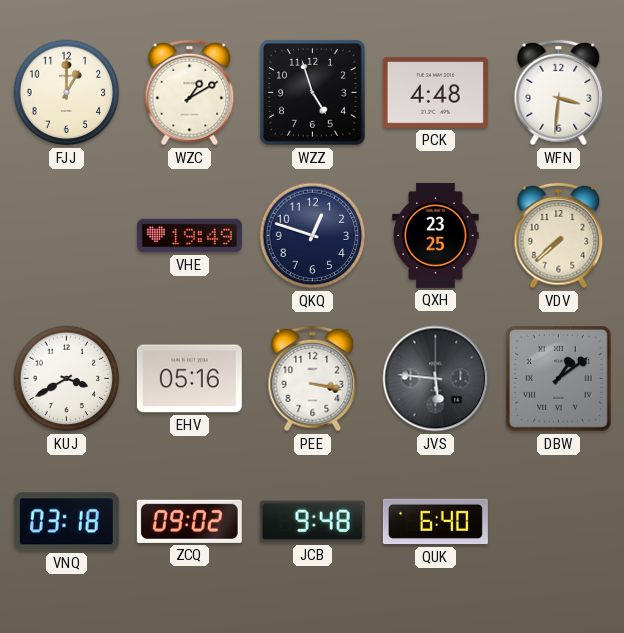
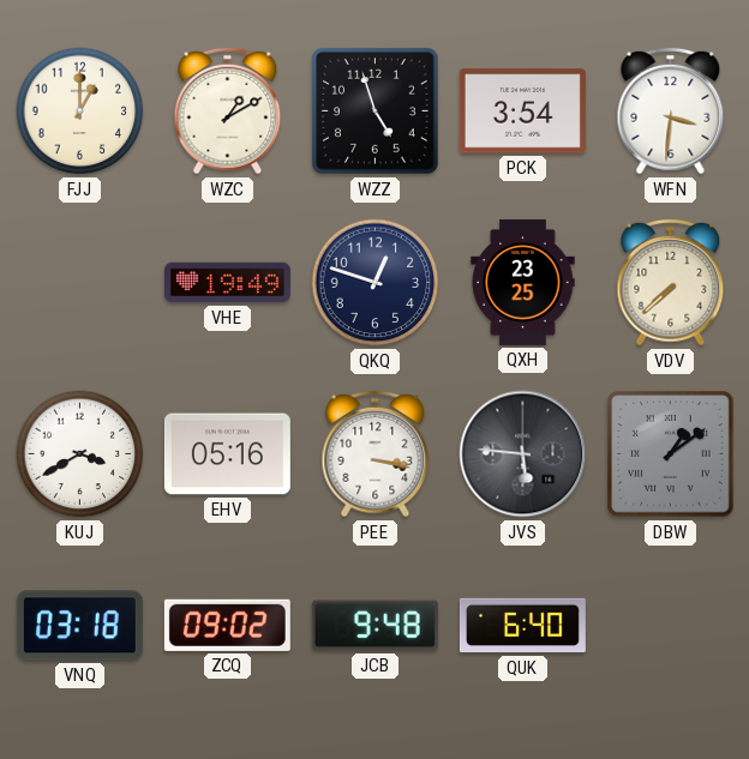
PCK: 4:48 -> 3:54 (522, 112)
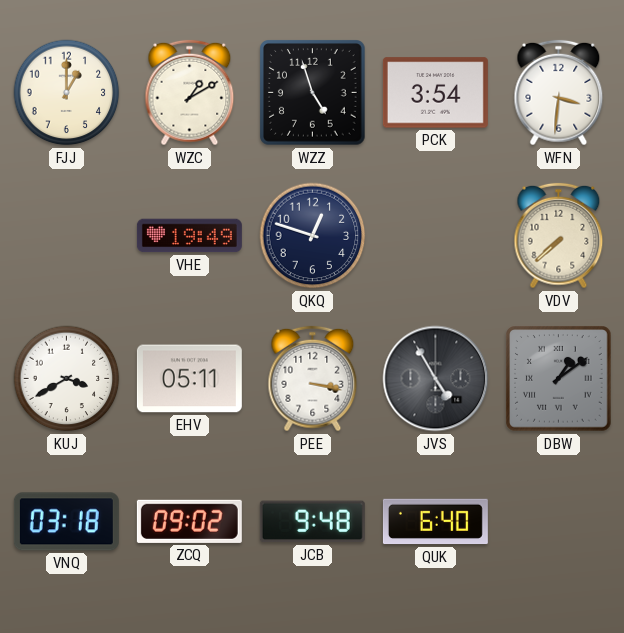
QXH: 23:25 -> none (523, 282)
EHV: 05:16 -> 05:11 (189, 379)
JVS: 5:46 -> 4:55 (436, 379)
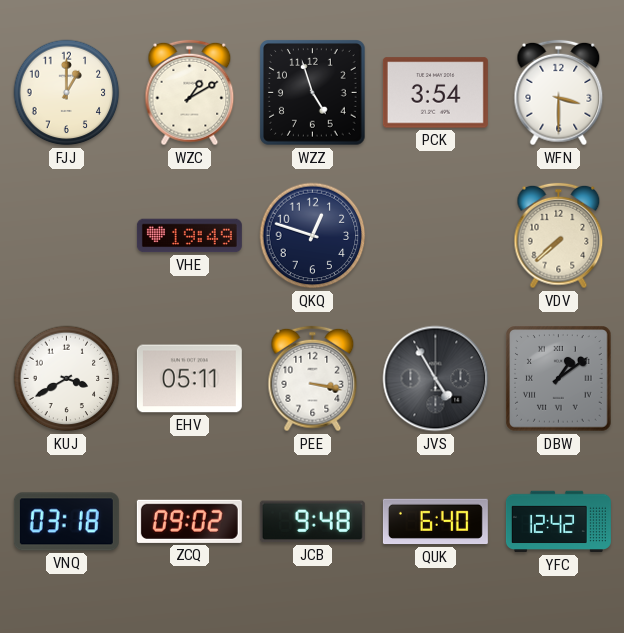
WFN: 3:31 -> 3:30 (559, 93)
YFC: none -> 12:42 (558, 522)
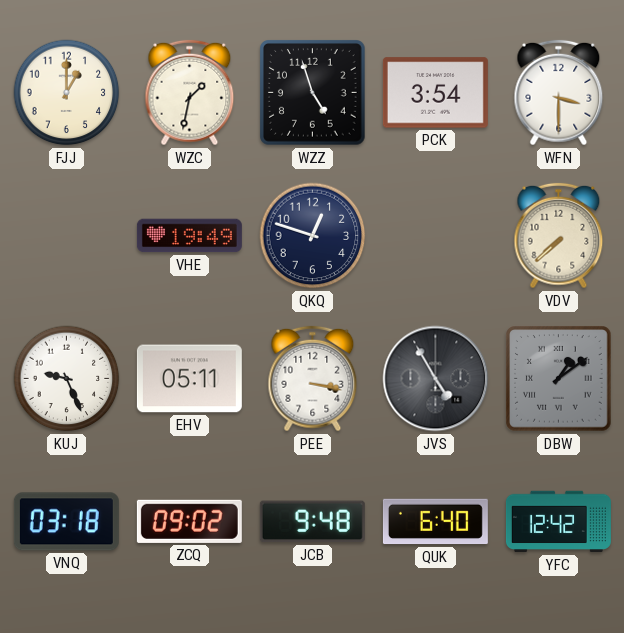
WZC: 1:10 -> 1:32 (190, 93)
KUJ: 3:40 -> 9:26 (67, 379)
